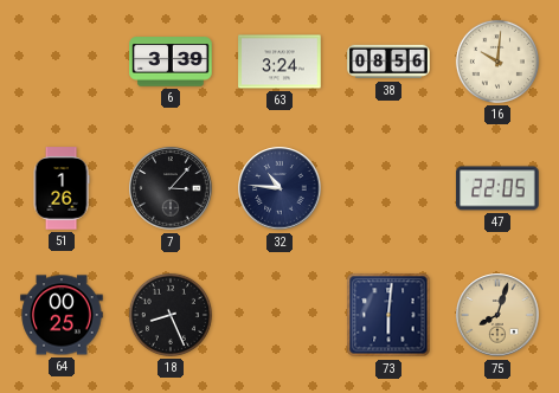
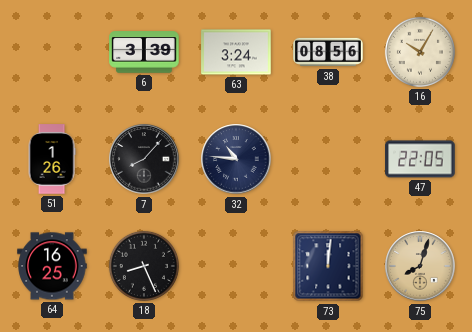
16: 10:01 -> 10:05 (420, 52)
7: 3:07 -> 8:07 (144, 159)
64: 00:25 -> 16:25 (52, 266)
73: 6:01 -> 12:01 (328, 266)
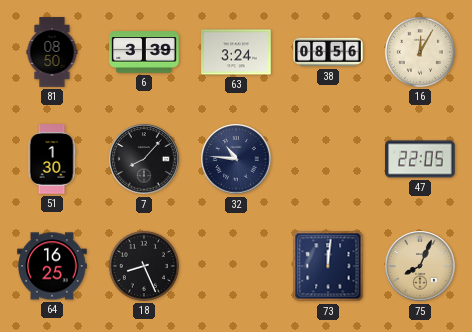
81: none -> 08:50 (52, 52)
16: 10:05 -> 12:05 (420, 52)
51: 1:26 -> 1:30 (52, 159)
75: 8:03 -> 8:04 (420, 266)
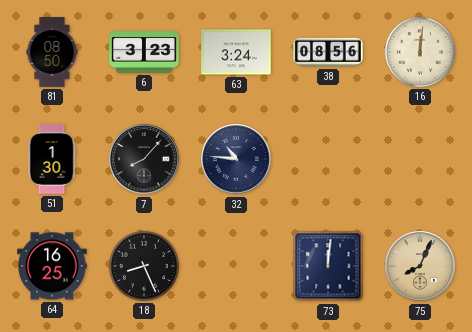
6: 3:39 -> 3:23 (144, 52)
16: 12:05 -> 12:01 (420, 52)
47: 22:05 -> none (420, 159)
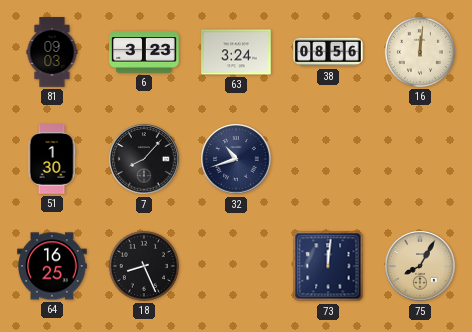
81: 08:50 -> 09:03 (52, 52)
32: 10:46 -> 10:42 (236, 159)
75: 8:04 -> 8:05 (420, 266)
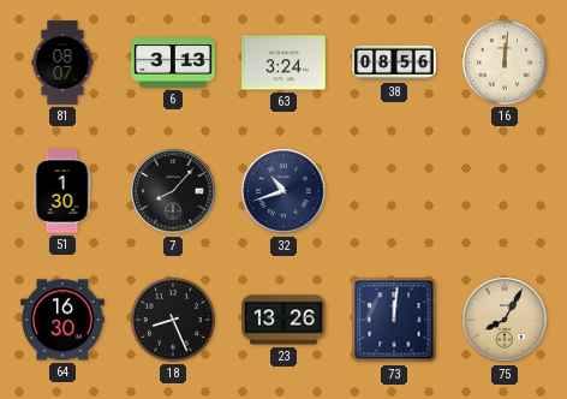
81: 09:03 -> 08:07 (62, 62)
6: 3:23 -> 3:13 (173, 62)
64: 16:25 -> 16:30 (62, 320)
23: none -> 13:26 (283, 320)
